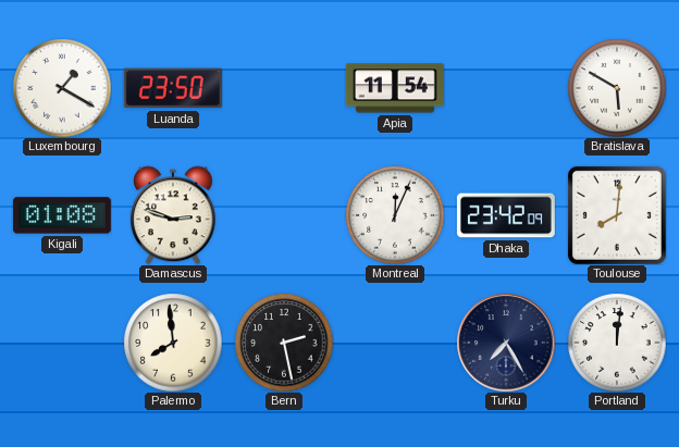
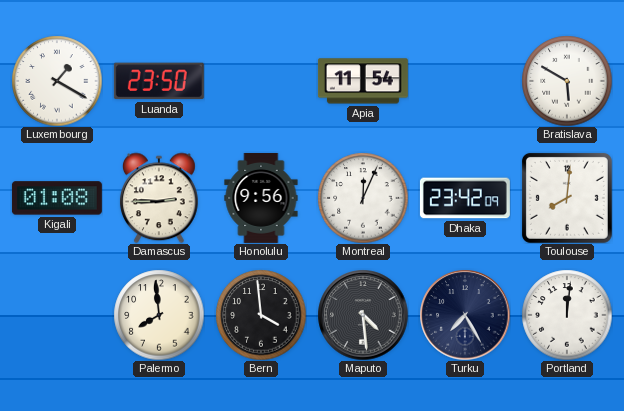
Damascus: 2:48 -> 2:45 (159, 198)
Honolulu: none -> 9:56 (261, 198)
Bern: 2:28 -> 3:59 (261, 315)
Maputo: none -> 4:29 (363, 315)
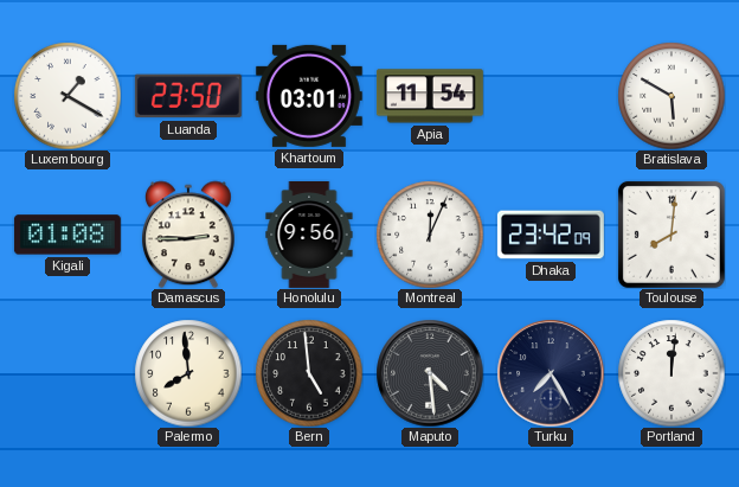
Khartoum: none -> 03:01 (309, 96)
Bern: 3:59 -> 4:59 (309, 373)
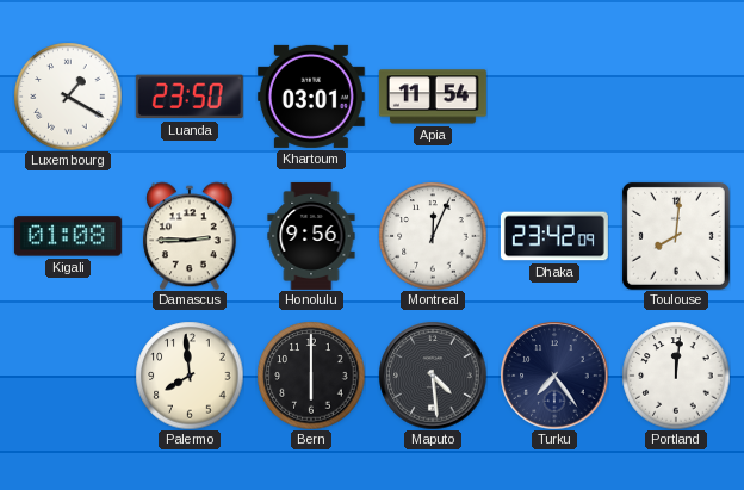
Bratislava: 5:50 -> none (671, 96)
Bern: 4:59 -> 6:00 (311, 376)
Turku: 7:25 -> 7:24 (554, 376)
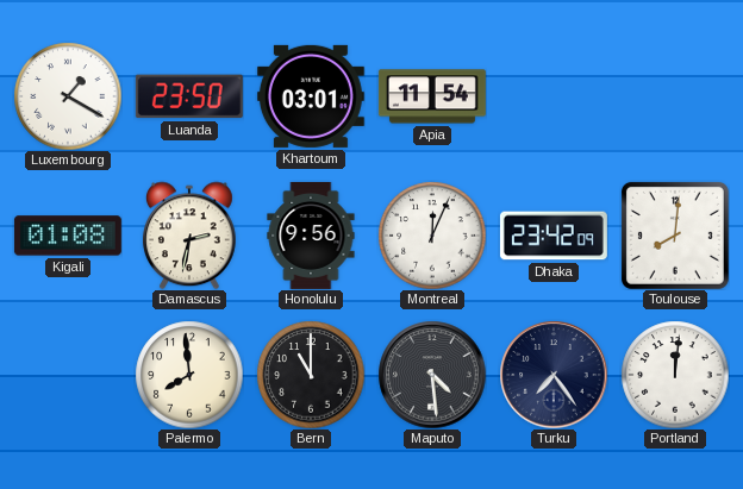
Damascus: 2:45 -> 2:32 (189, 236)
Bern: 6:00 -> 11:00 (311, 375)
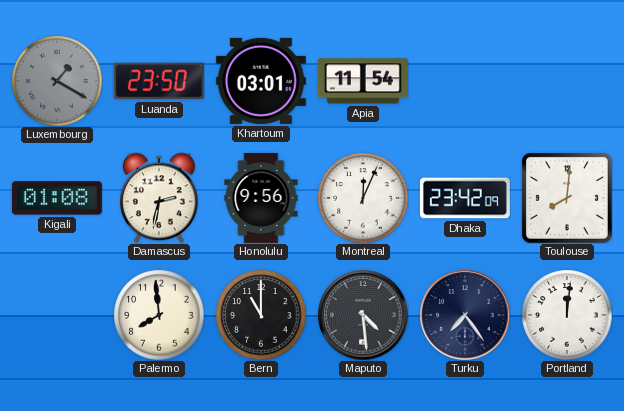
Luxembourg dial: white -> grey (57, 81)
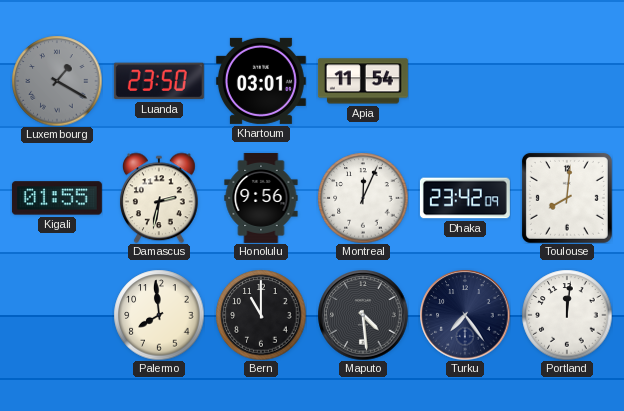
Kigali: 01:08 -> 01:55 (57, 198)
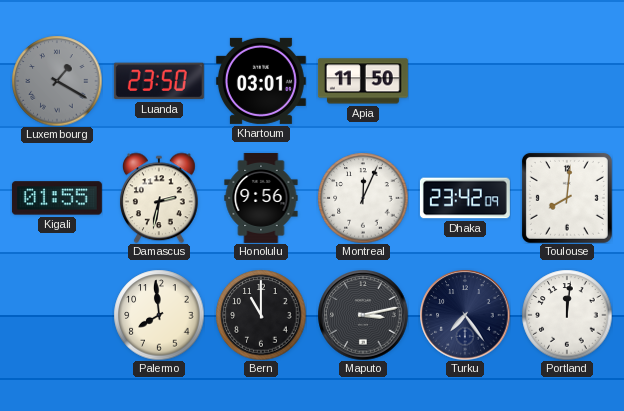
Apia: 11:54 -> 11:50 (363, 81)
Maputo: 4:29 -> 3:13 (363, 315)
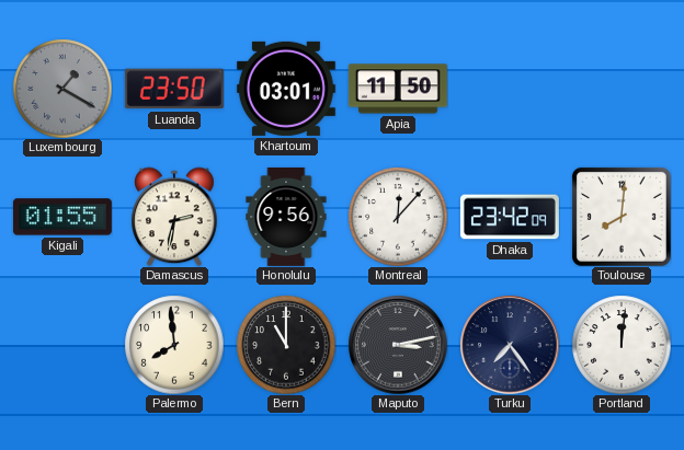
Montreal: 12:04 -> 12:07 (398, 217)
